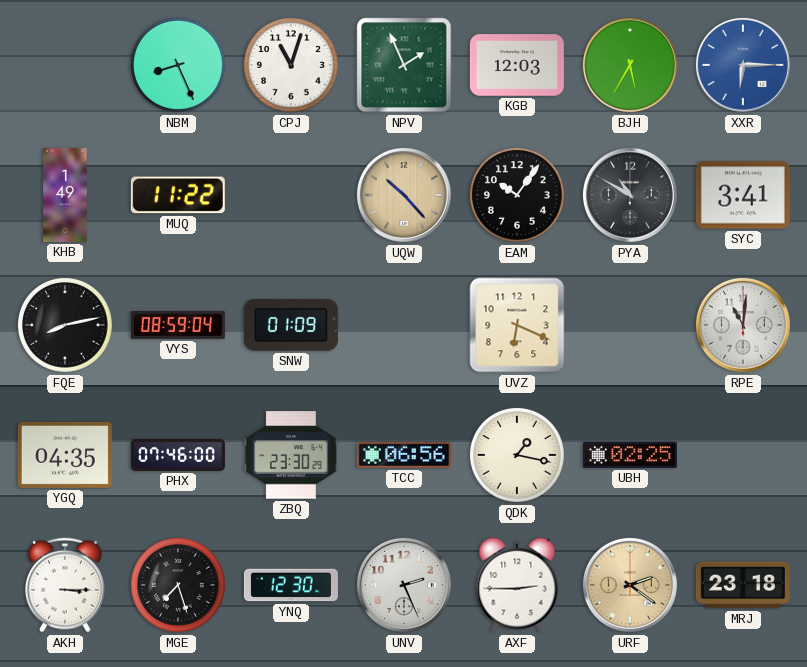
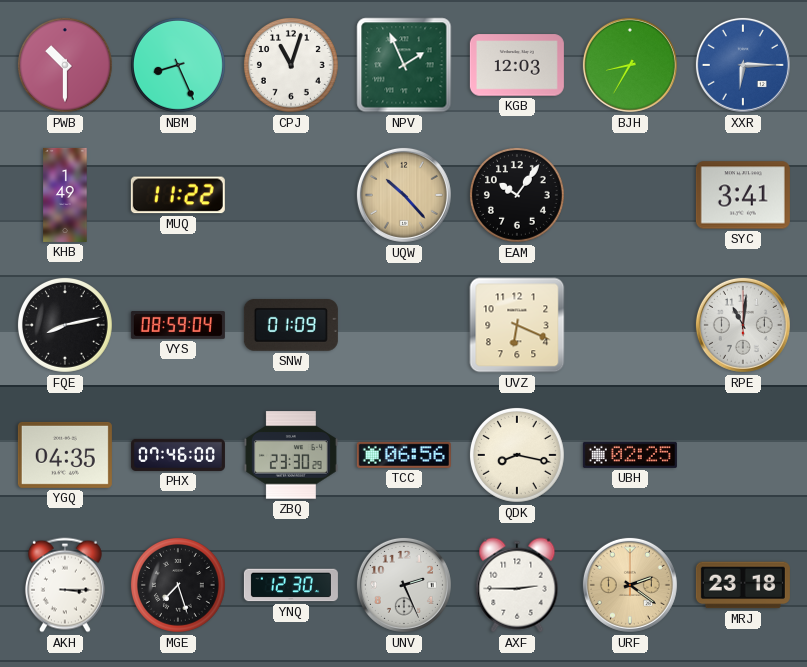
PWB: none -> 10:30 (65, 65)
BJH: 5:35 -> 8:35 (630, 65)
PYA: 10:50 -> none (630, 195)
QDK: 1:17 -> 8:17 (517, 455)
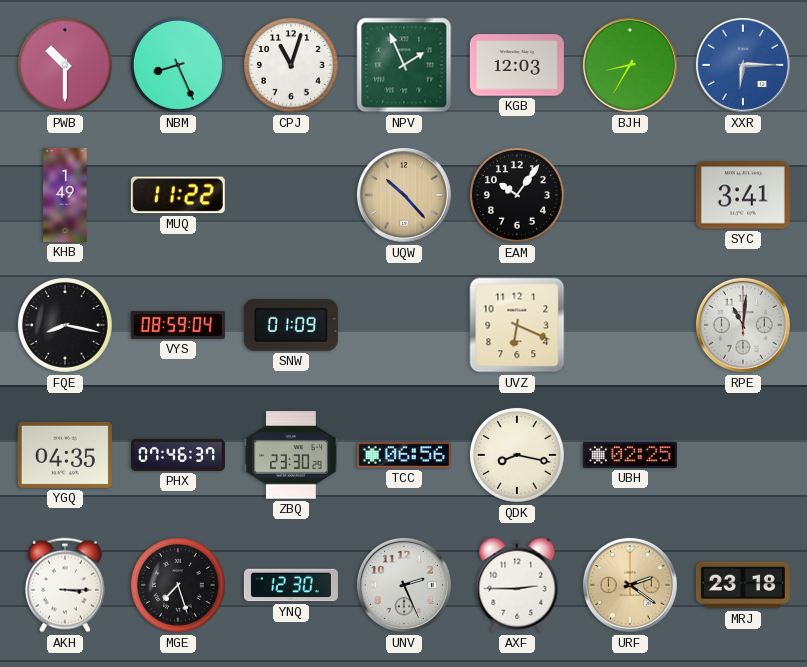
FQE: 8:13 -> 8:17 (65, 325)
PHX: 07:46:00 -> 07:46:37 (178, 455)
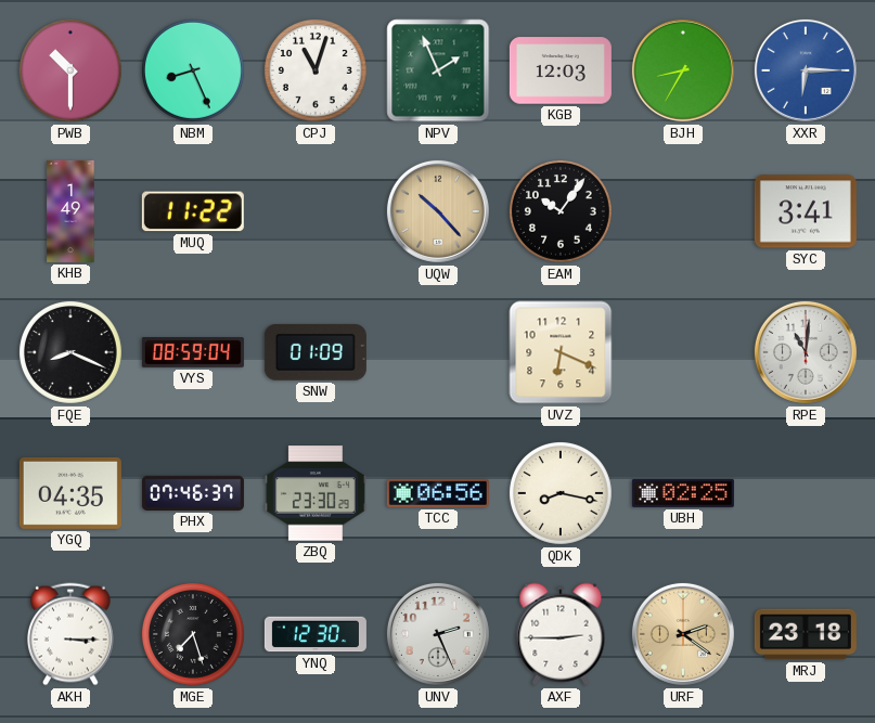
FQE: 8:17 -> 8:19 (70, 352)
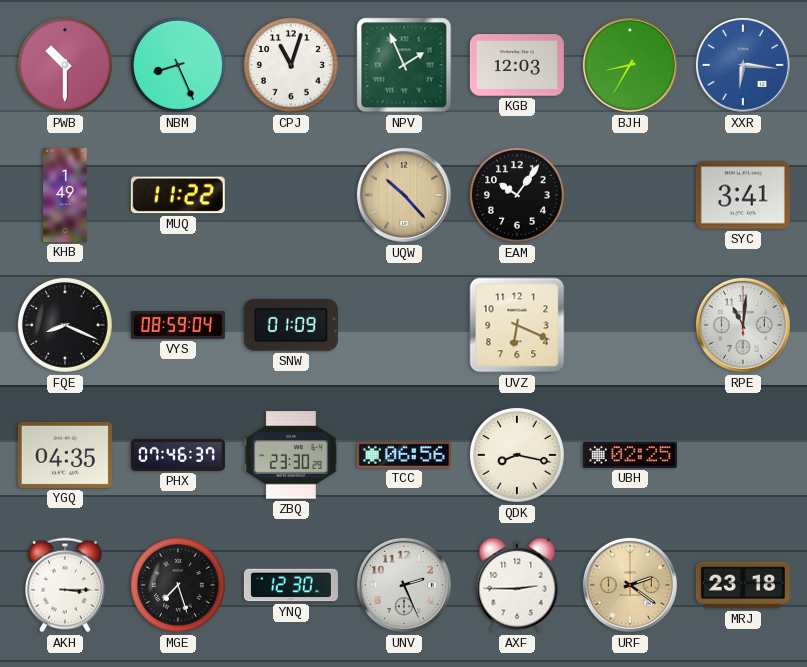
XXR: 6:15 -> 6:16 (743, 65)
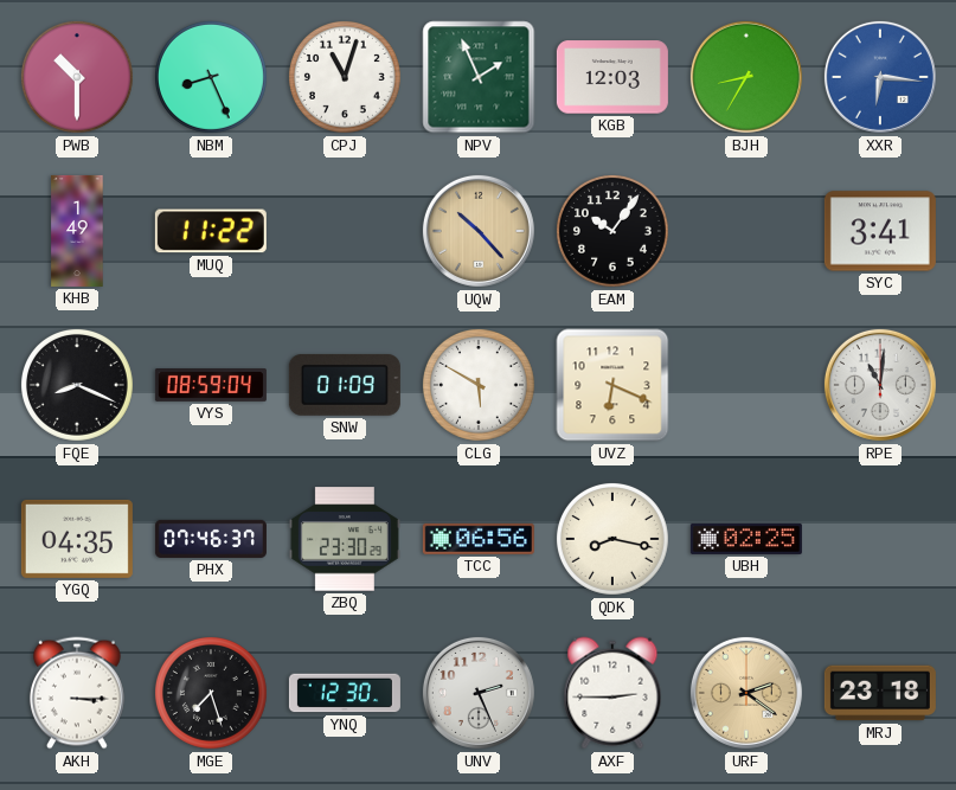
CLG: none -> 5:50 (479, 385)
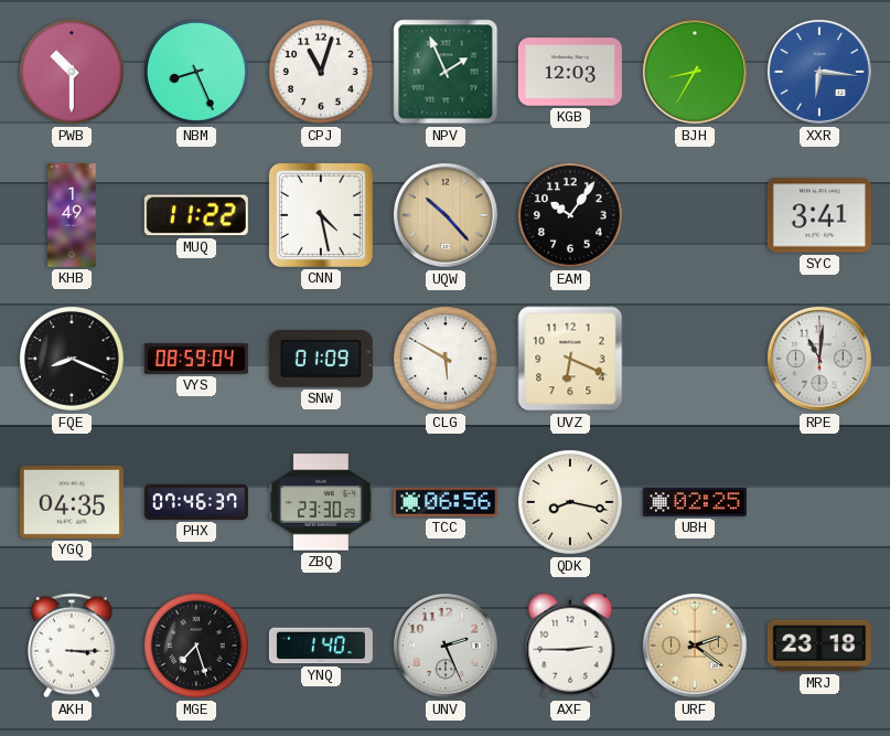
CNN: none -> 4:28 (321, 215)
YNQ: 12:30 -> 1:40 (321, 646)
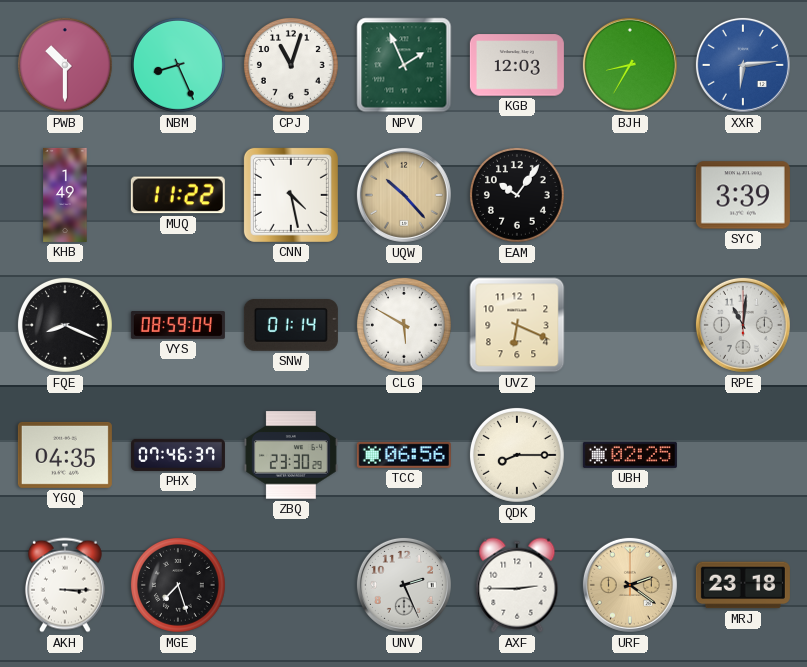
XXR: 6:16 -> 6:14 (743, 65)
SYC: 3:41 -> 3:39 (743, 195)
SNW: 01:09 -> 01:14 (291, 325)
QDK: 8:17 -> 8:15 (517, 455)
YNQ: 1:40 -> none (321, 646)
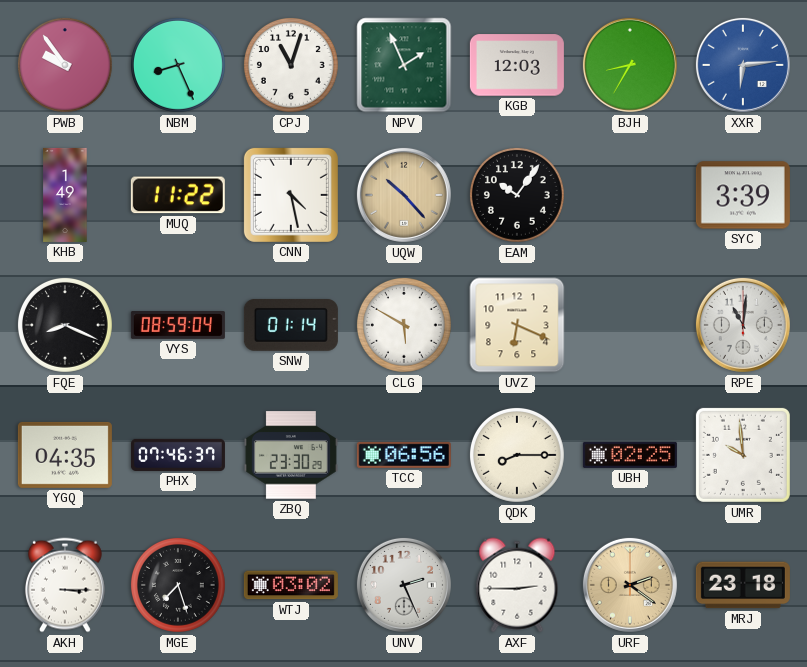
PWB: 10:30 -> 9:54 (65, 65)
UMR: none -> 9:59 (743, 455)
WTJ: none -> 03:02 (291, 585)
